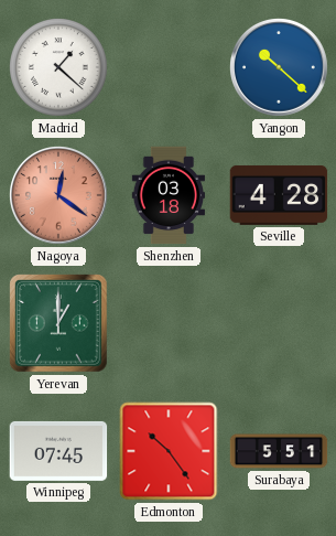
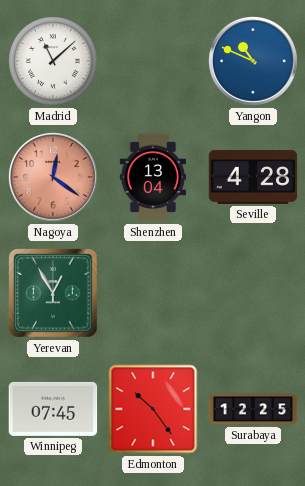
Madrid: 1:22 -> 11:08 (54, 62)
Yangon: 10:22 -> 10:49 (254, 62)
Shenzhen: 03:18 -> 13:04 (152, 177)
Yerevan: 1:00 -> 12:55 (53, 293)
Surabaya: 5:51 -> 12:25 (253, 409)
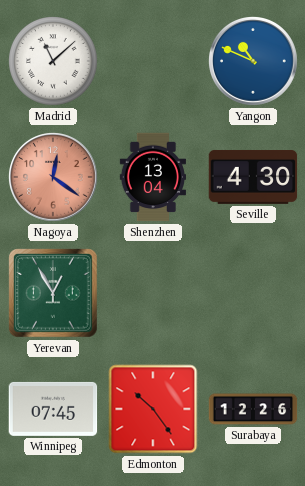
Seville: 4:28 -> 4:30 (253, 177)
Surabaya: 12:25 -> 12:26 (253, 409)
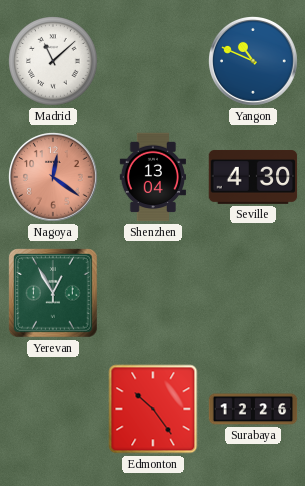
Winnipeg: 07:45 -> none (53, 409)
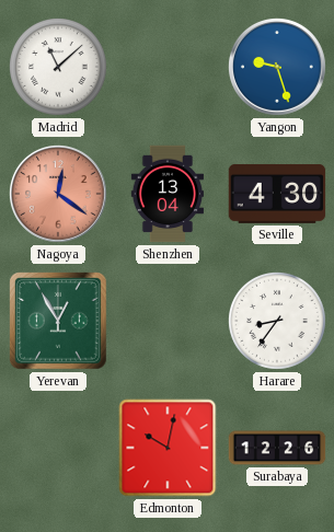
Yangon: 10:49 -> 9:27 (278, 68)
Harare: none -> 8:36 (278, 322)
Edmonton: 10:24 -> 10:02 (168, 448)
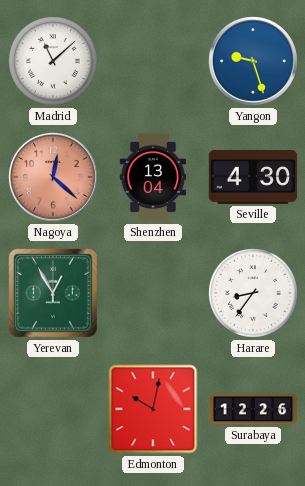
Nagoya: 12:21 -> 12:22 (54, 178)
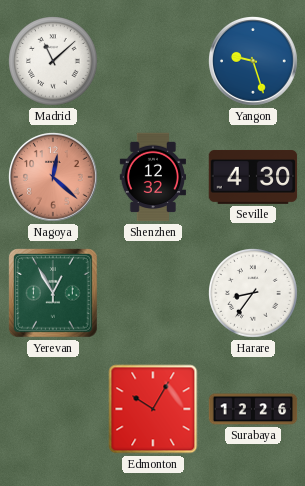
Shenzhen: 13:04 -> 12:32 (152, 177)
Edmonton: 10:02 -> 10:05 (153, 409)
